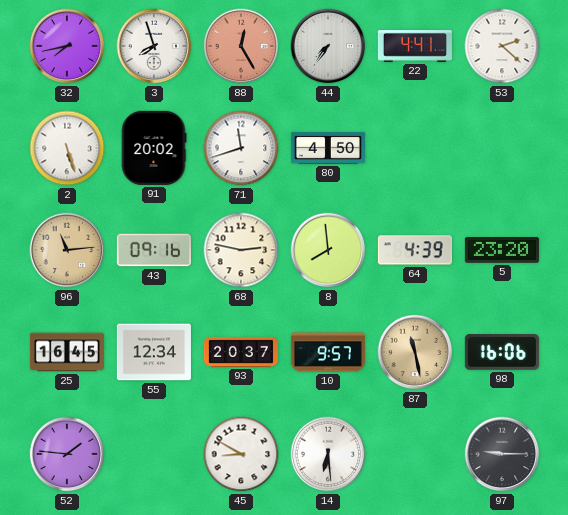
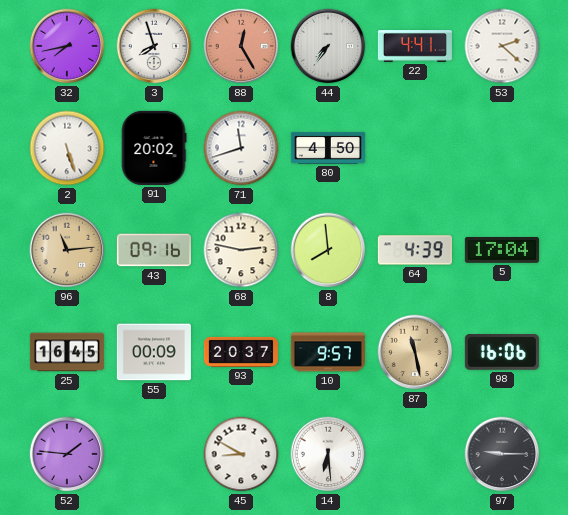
5: 23:20 -> 17:04 (502, 251)
55: 12:34 -> 00:09 (154, 352)
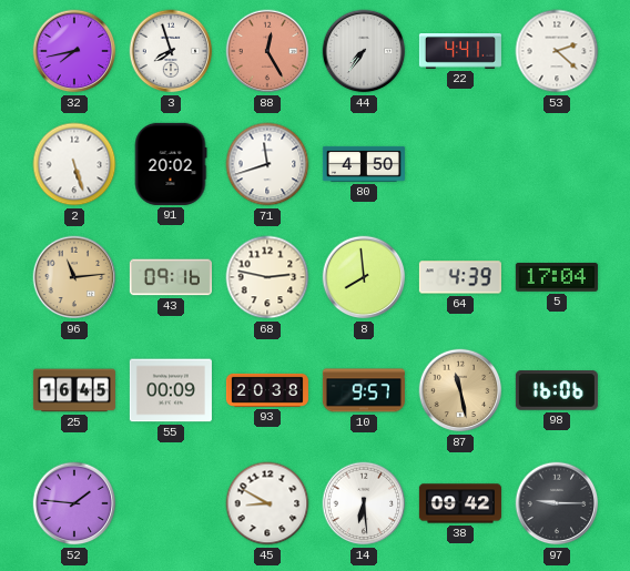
93: 20:37 -> 20:38 (267, 390)
38: none -> 09:42 (460, 503)
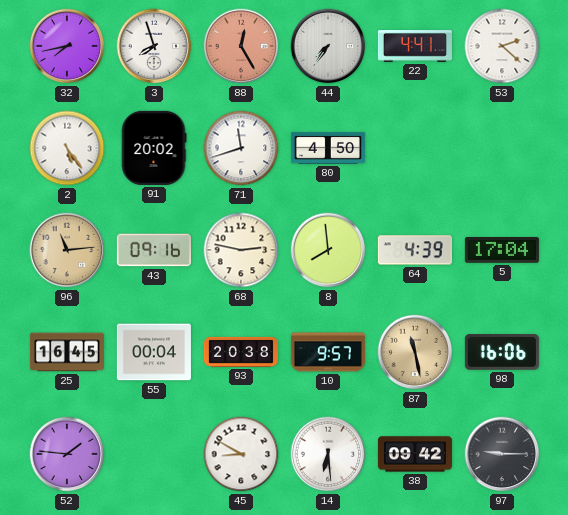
2: 5:27 -> 5:24 (67, 148)
55: 00:09 -> 00:04 (154, 352)
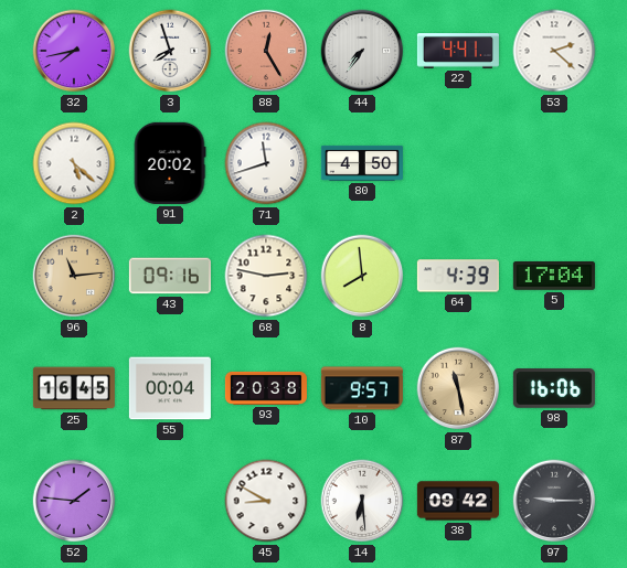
2: 5:24 -> 5:22 (74, 163)
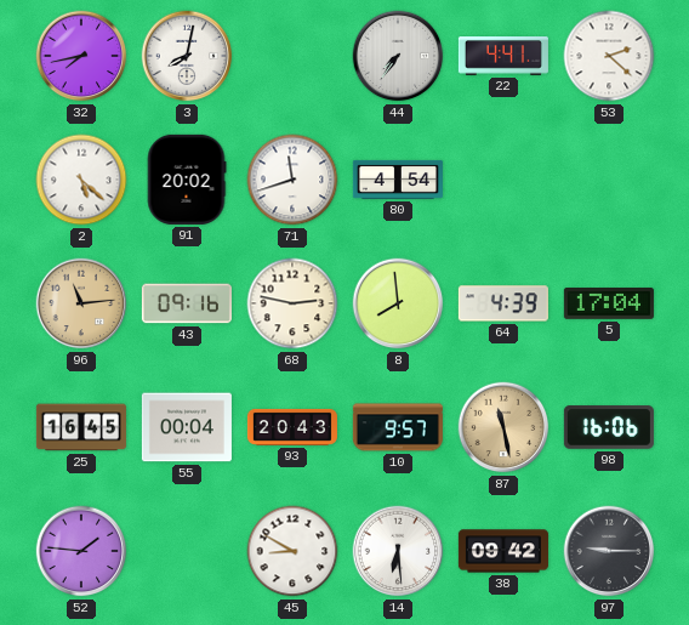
3: 7:57 -> 8:02 (187, 56)
88: 12:25 -> none (266, 51)
80: 4:50 -> 4:54 (398, 180)
93: 20:38 -> 20:43 (292, 427)
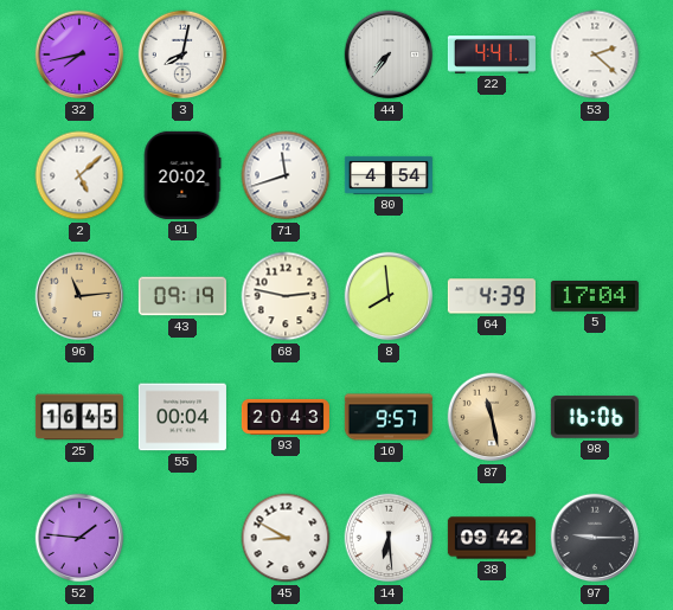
2: 5:22 -> 5:08 (79, 175)
43: 09:16 -> 09:19 (182, 296)
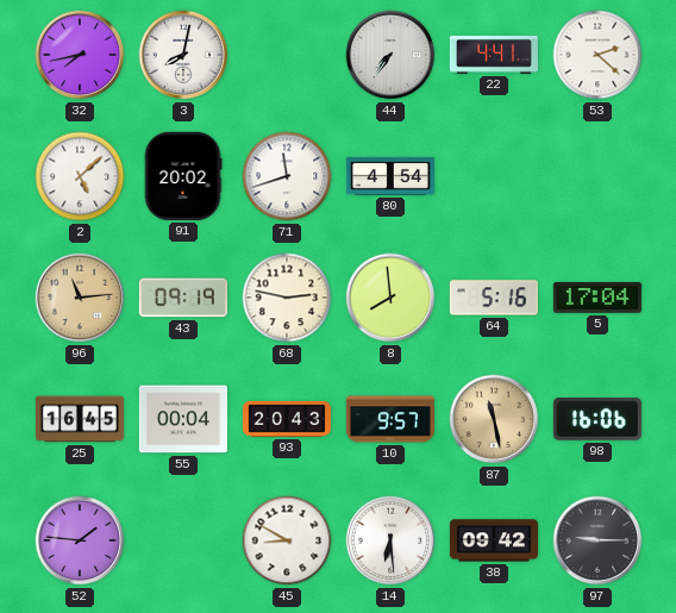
64: 4:39 -> 5:16 (494, 298)
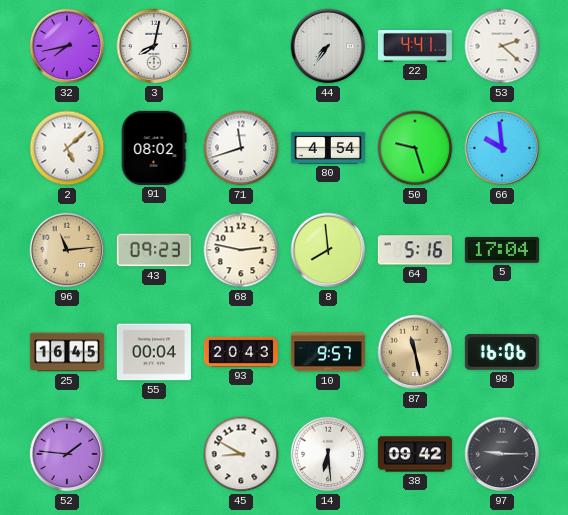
91: 20:02 -> 08:02 (154, 148)
50: none -> 9:27 (415, 148)
66: none -> 9:59 (502, 148)
43: 09:19 -> 09:23 (154, 250)
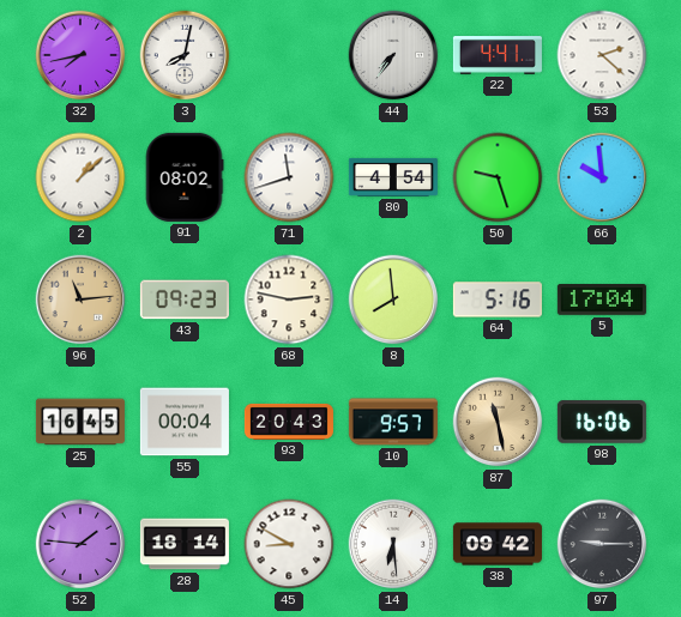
2: 5:08 -> 1:08 (80, 177)
28: none -> 18:14 (185, 544)
